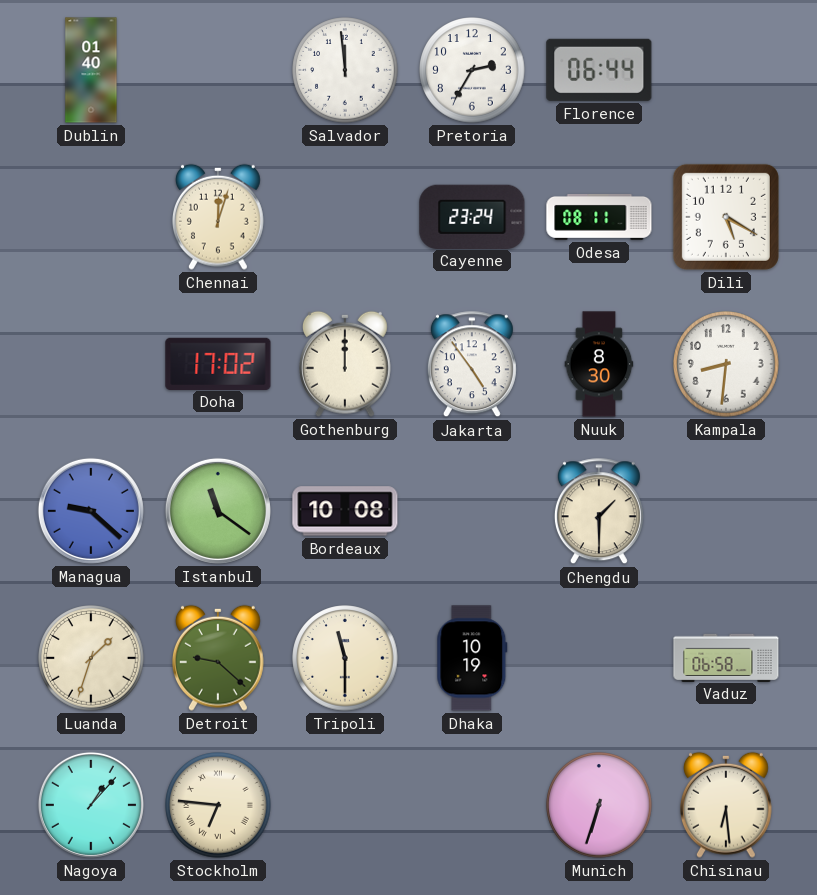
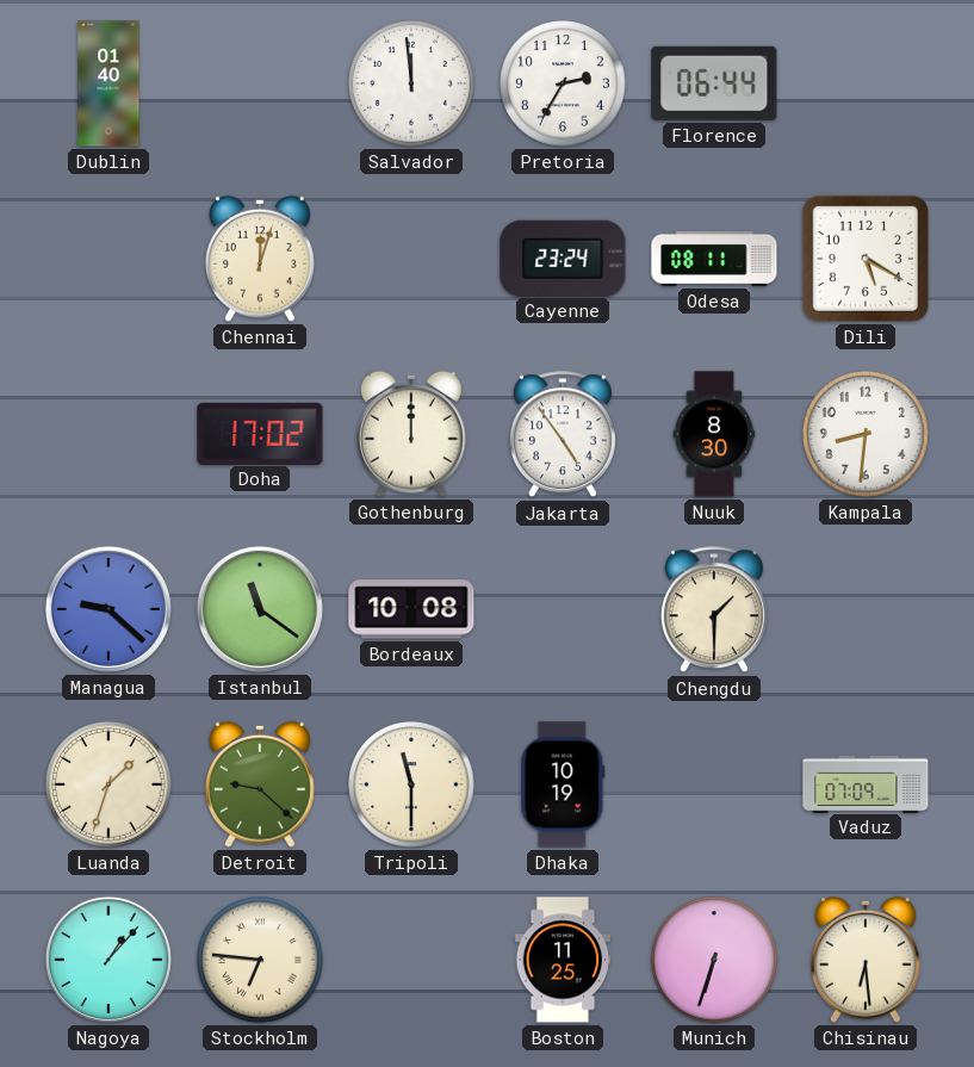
Vaduz: 06:58 -> 07:09 (866, 783)
Boston: none -> 11:25 (563, 960)
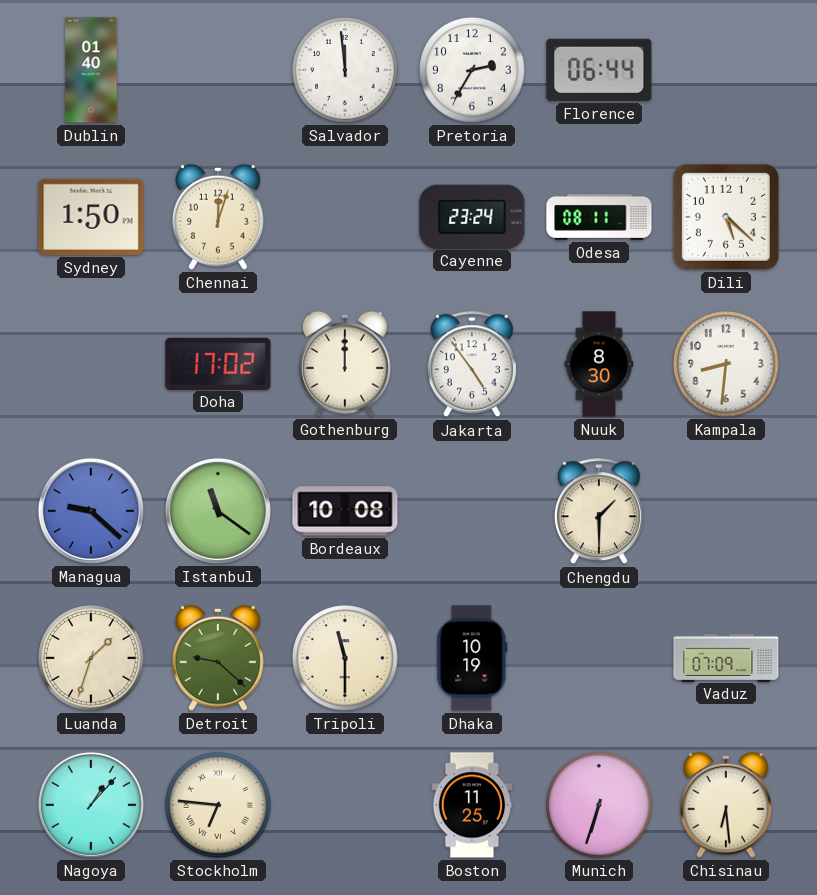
Sydney: none -> 1:50 (91, 217)
Dili: 5:20 -> 5:22 (726, 217)
